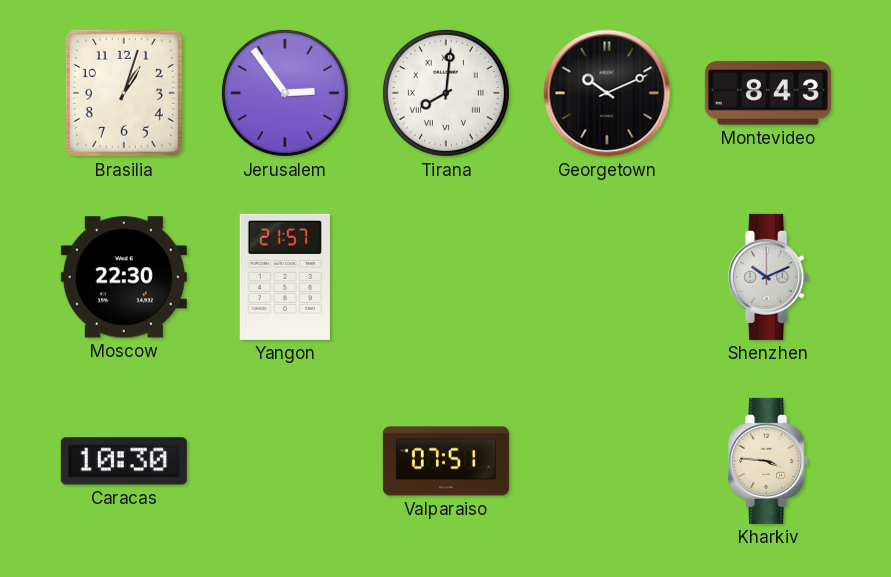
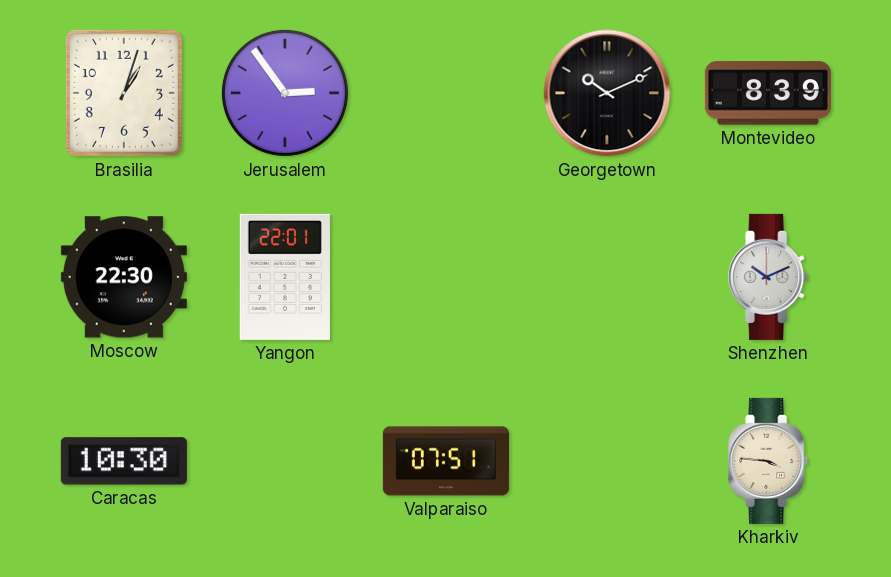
Tirana: 8:01 -> none (446, 93)
Montevideo: 8:43 -> 8:39 (768, 93)
Yangon: 21:57 -> 22:01 (285, 277)
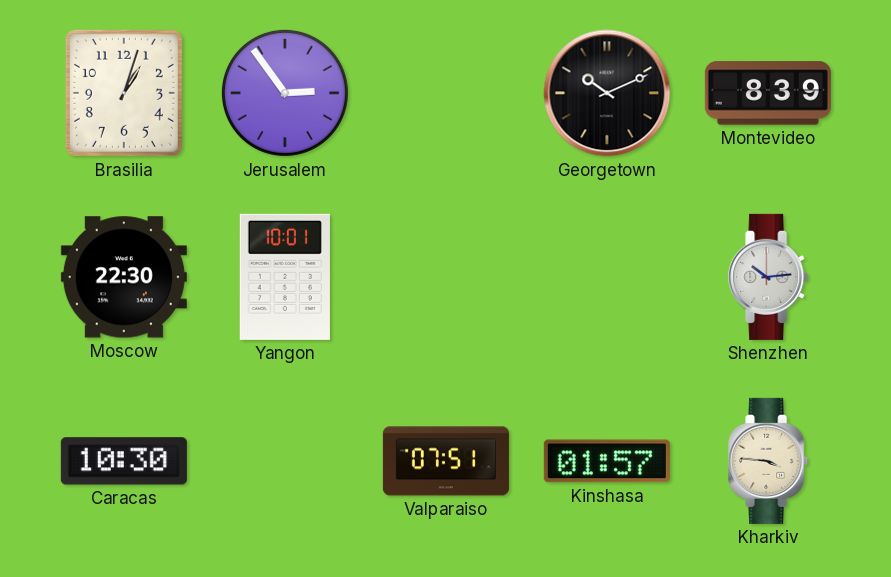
Yangon: 22:01 -> 10:01 (285, 277)
Shenzhen: 10:11 -> 10:14 (769, 277)
Kinshasa: none -> 01:57 (607, 461)
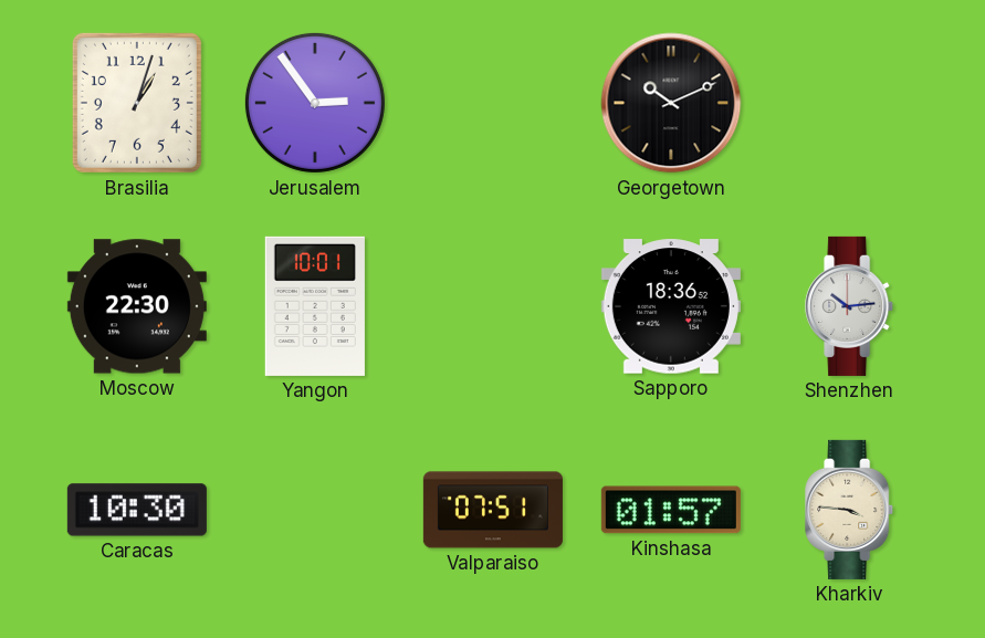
Montevideo: 8:39 -> none (768, 93)
Sapporo: none -> 18:36 (671, 306)
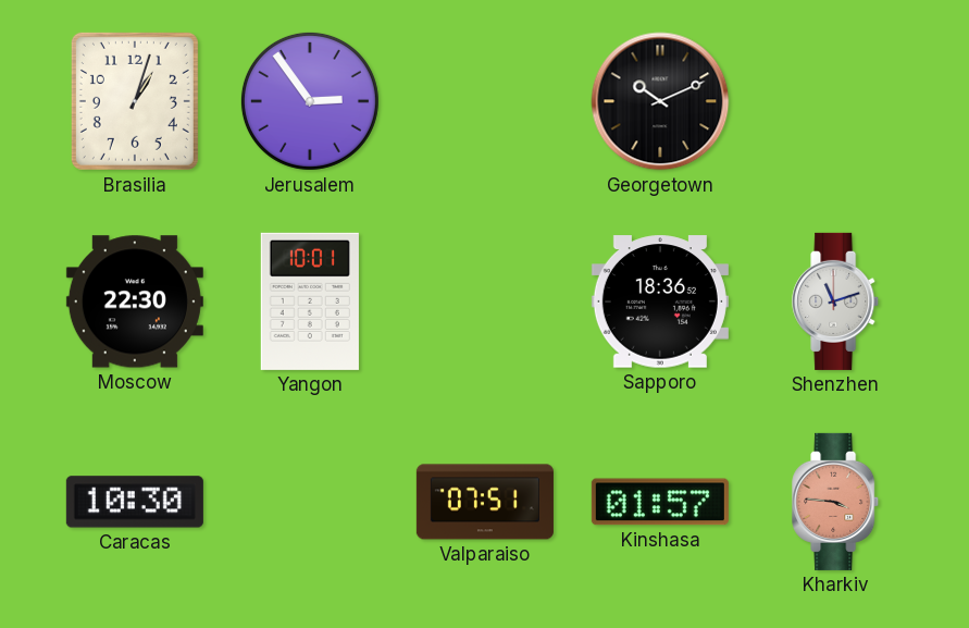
Shenzhen: 10:14 -> 11:12 (836, 301)
Kharkiv dial: cream -> salmon (836, 502)
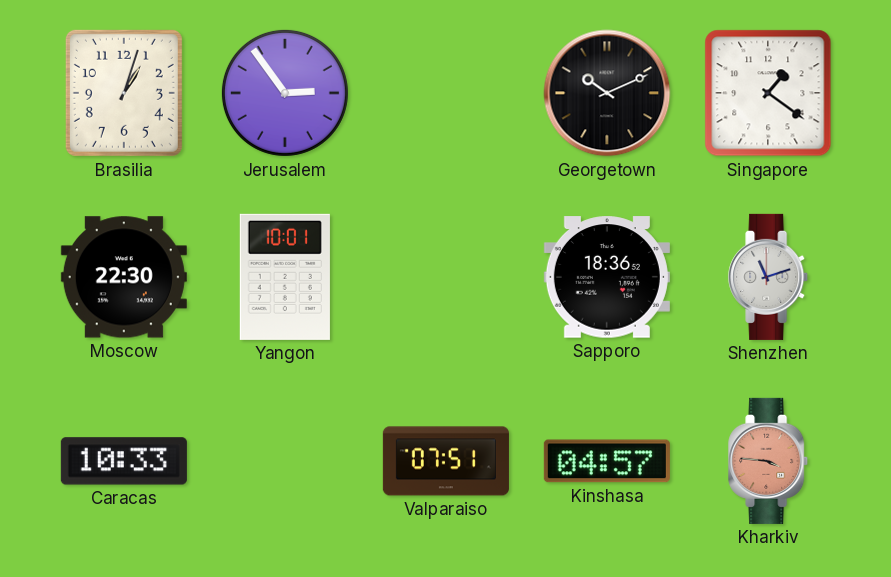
Singapore: none -> 1:21 (768, 93)
Caracas: 10:30 -> 10:33 (124, 461)
Kinshasa: 01:57 -> 04:57 (607, 461)
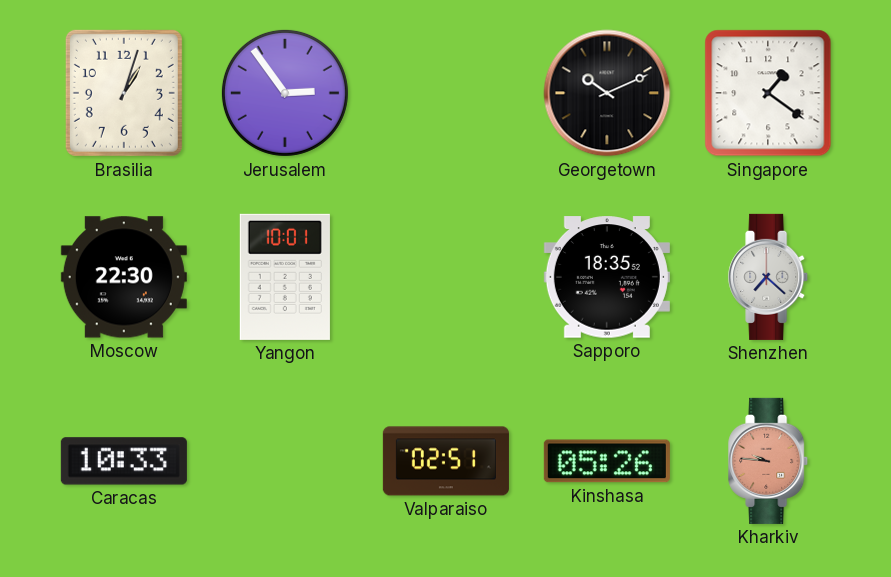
Sapporo: 18:36 -> 18:35 (607, 277)
Shenzhen: 11:12 -> 7:22 (769, 277)
Valparaiso: 07:51 -> 02:51 (446, 461)
Kinshasa: 04:57 -> 05:26 (607, 461)
Kharkiv: 3:46 -> 9:46 (769, 461)
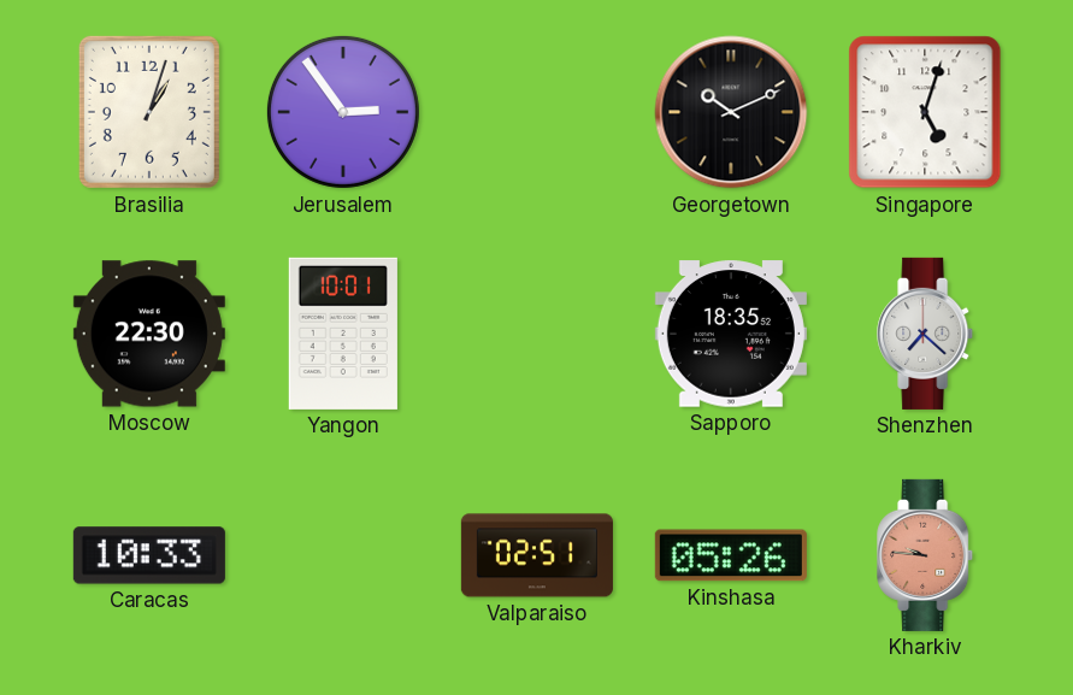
Singapore: 1:21 -> 5:03 (925, 112)
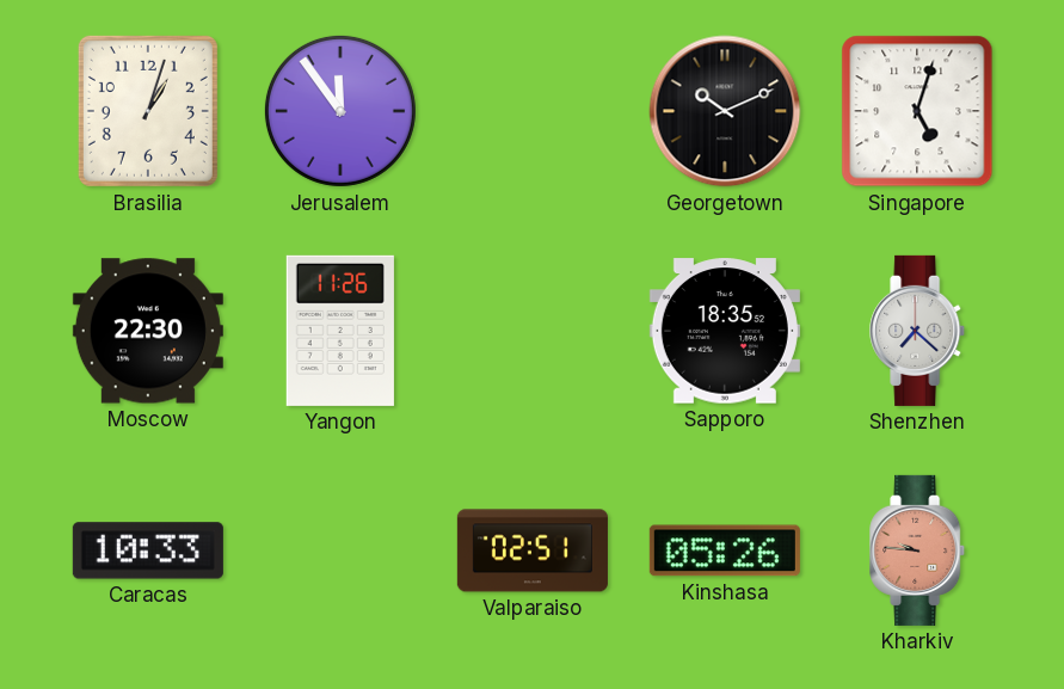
Jerusalem: 2:54 -> 11:54 (340, 111)
Yangon: 10:01 -> 11:26 (340, 331)
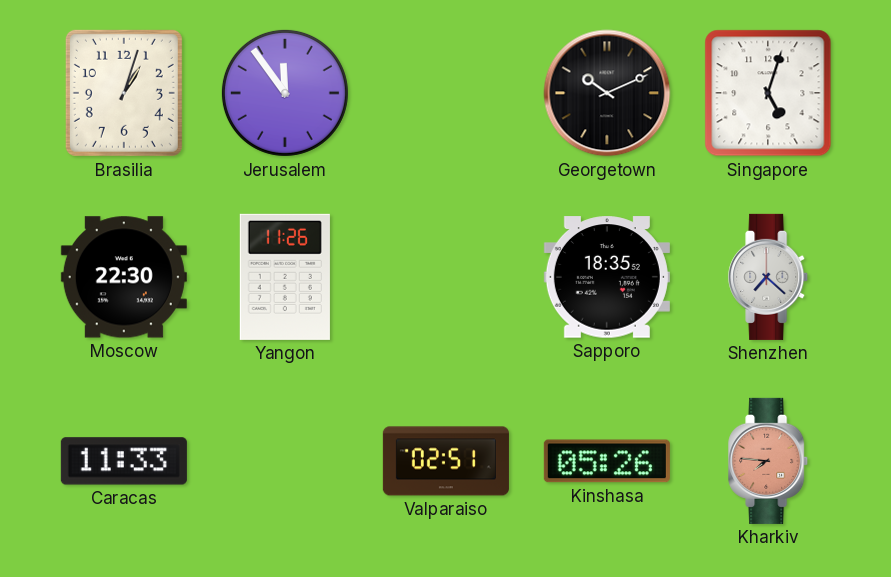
Caracas: 10:33 -> 11:33 (124, 461)
Kharkiv: 9:46 -> 7:46 (769, 461)
